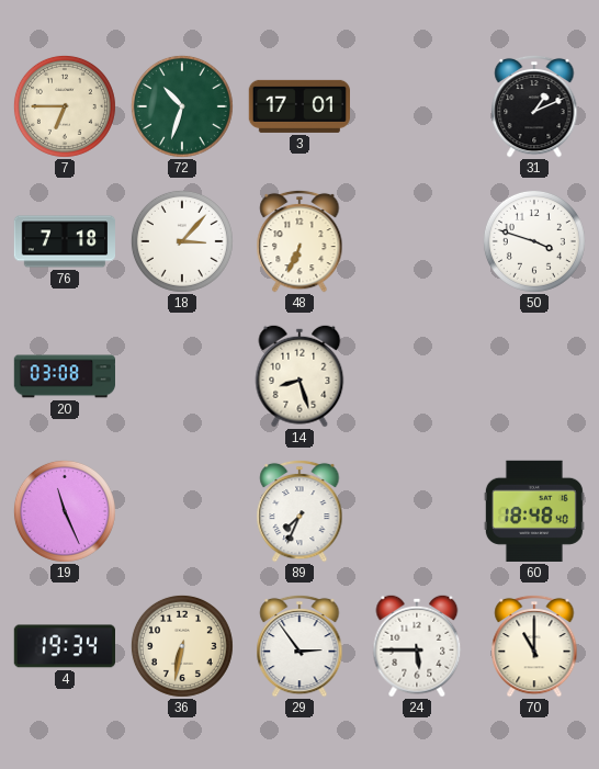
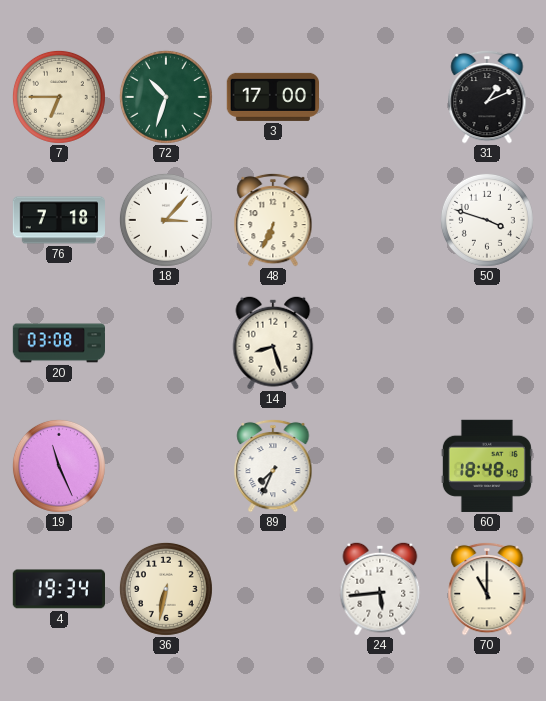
3: 17:01 -> 17:00 (272, 97)
29: 2:54 -> none (299, 646)
24: 5:45 -> 5:44 (380, 589)
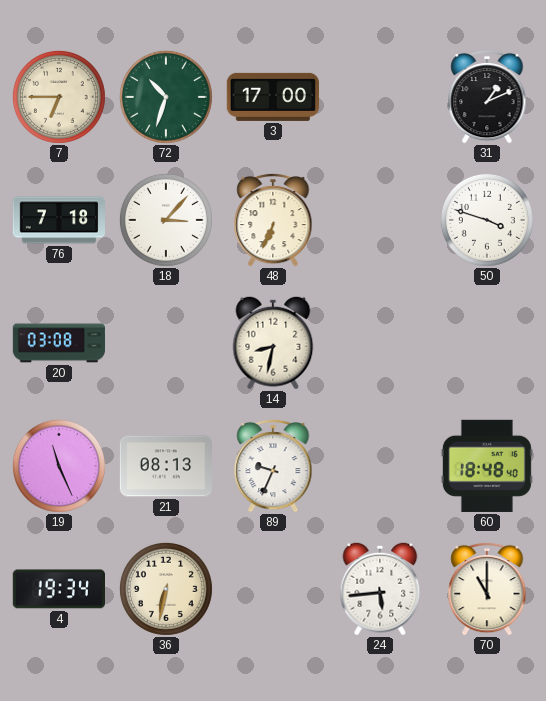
14: 8:27 -> 8:32 (273, 343)
21: none -> 08:13 (165, 466)
89: 7:34 -> 9:34 (273, 466)
